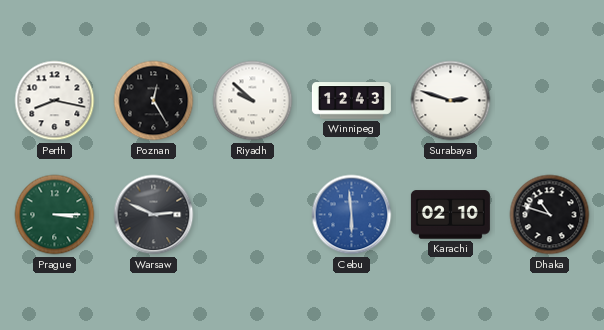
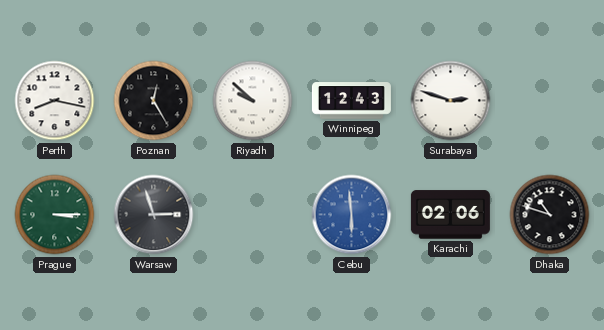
Warsaw: 2:49 -> 2:57 (154, 215)
Karachi: 02:10 -> 02:06 (450, 215)
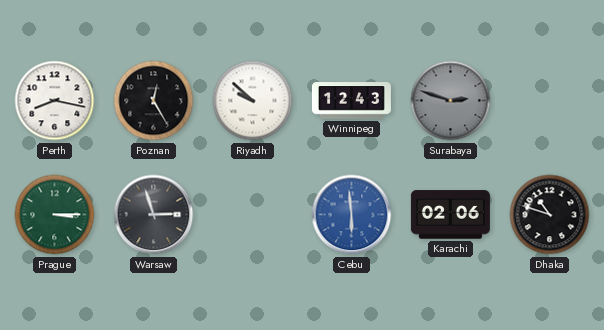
Surabaya dial: white -> grey (451, 101)
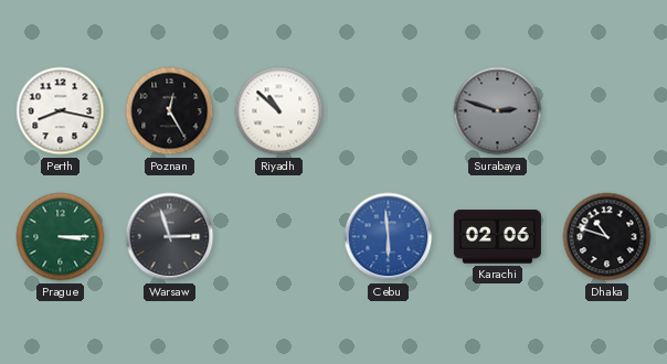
Riyadh: 9:52 -> 10:52 (279, 111)
Winnipeg: 12:43 -> none (351, 101)
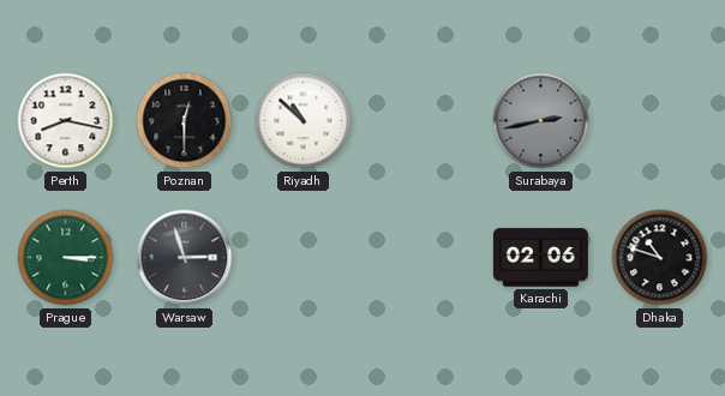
Poznan: 12:25 -> 12:30 (185, 121)
Surabaya: 2:48 -> 2:43 (541, 121)
Cebu: 5:59 -> none (389, 237)
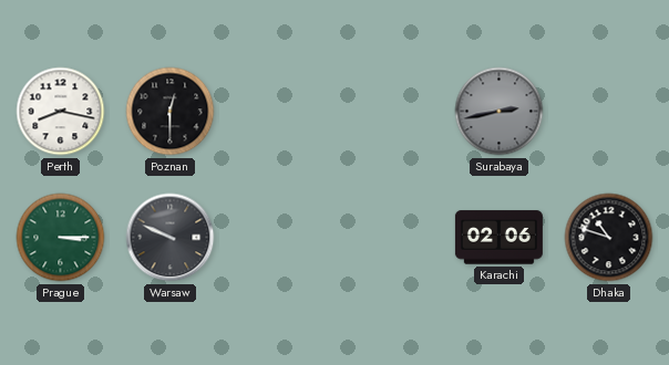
Riyadh: 10:52 -> none (304, 121)
Warsaw: 2:57 -> 9:49 (171, 238)
